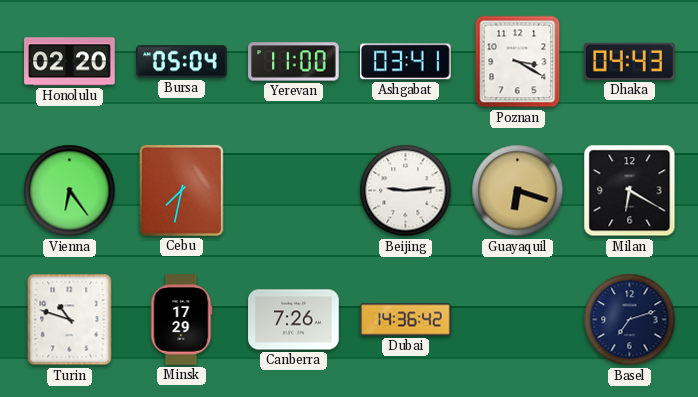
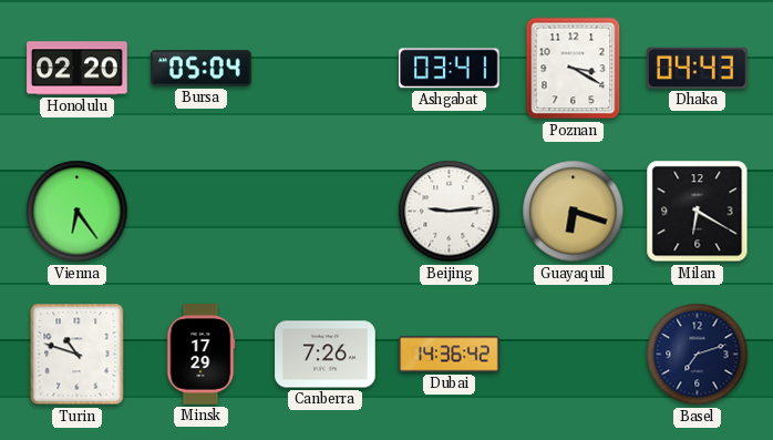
Yerevan: 11:00 -> none (294, 62)
Cebu: 7:32 -> none (181, 190)
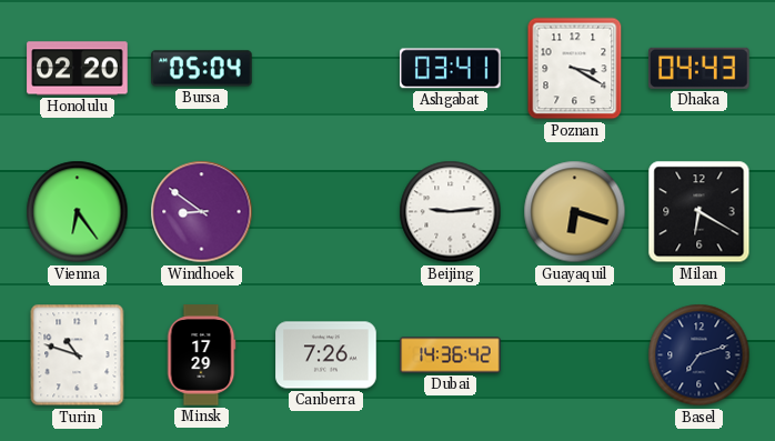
Windhoek: none -> 8:51 (202, 212)
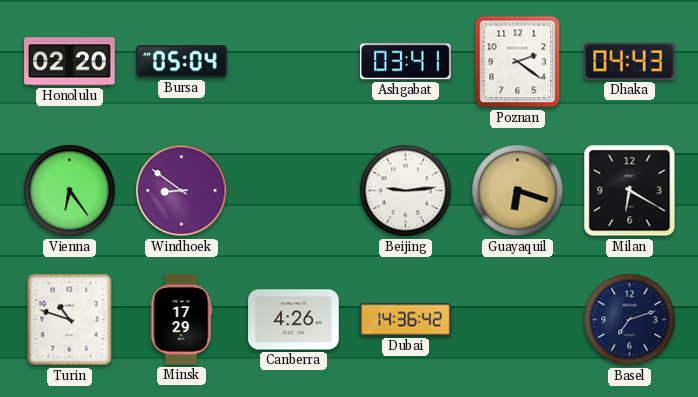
Poznan: 3:20 -> 2:21 (518, 62)
Canberra: 7:26 -> 4:26 (294, 320)
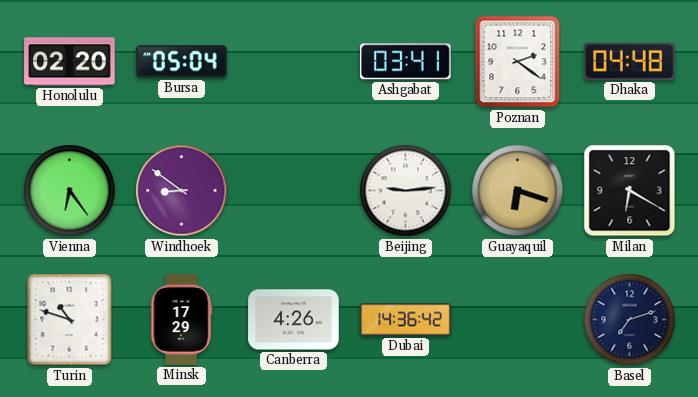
Dhaka: 04:43 -> 04:48 (630, 61)
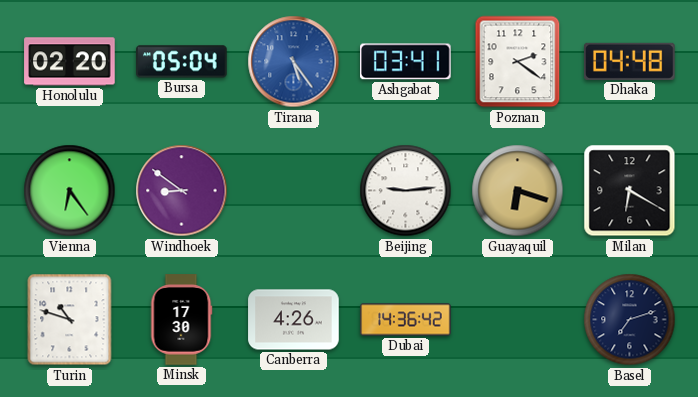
Tirana: none -> 5:24 (294, 62)
Minsk: 17:29 -> 17:30 (181, 320)
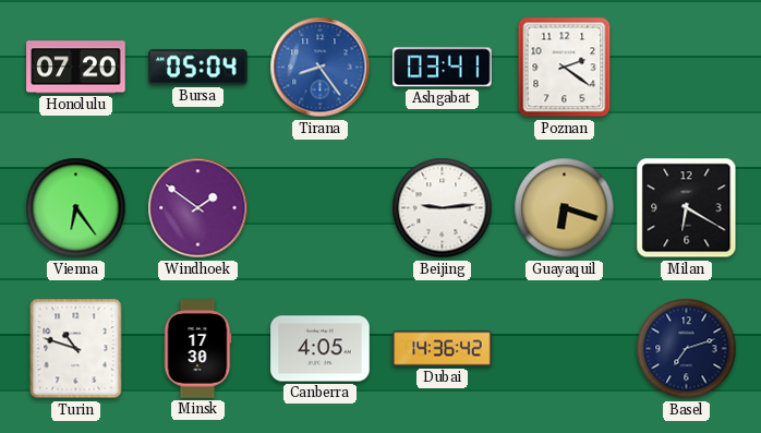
Honolulu: 02:20 -> 07:20 (76, 68)
Tirana: 5:24 -> 8:24 (321, 68)
Dhaka: 04:48 -> none (630, 61)
Windhoek: 8:51 -> 1:51 (198, 208)
Canberra: 4:26 -> 4:05 (321, 349)
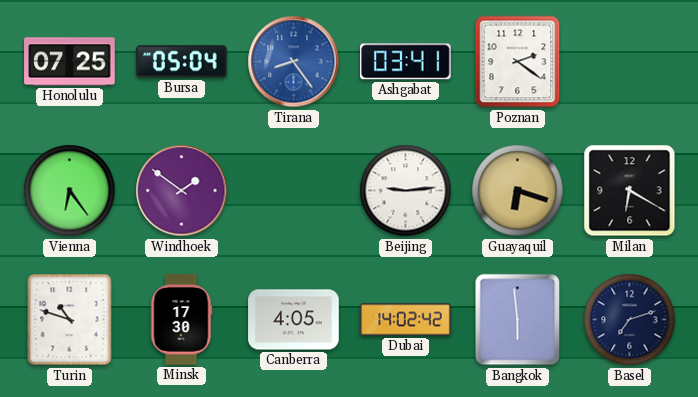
Honolulu: 07:20 -> 07:25 (70, 62)
Dubai: 14:36 -> 14:02 (406, 320)
Bangkok: none -> 5:59 (518, 320)
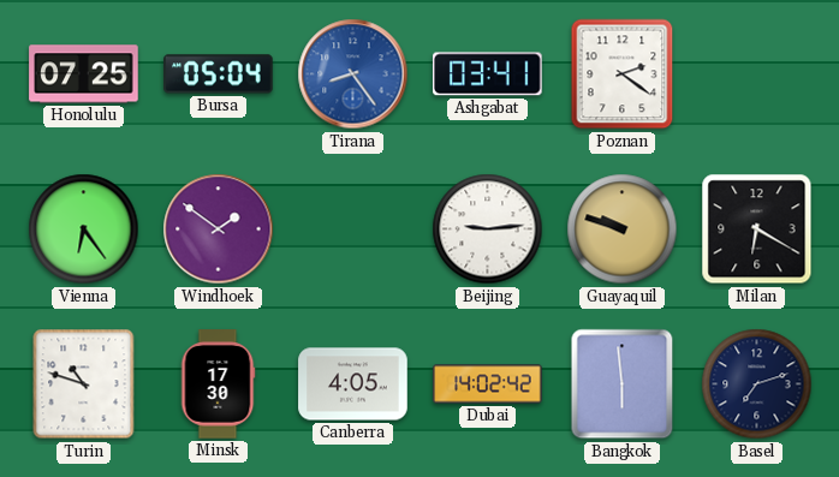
Guayaquil: 6:18 -> 9:48 (623, 229)
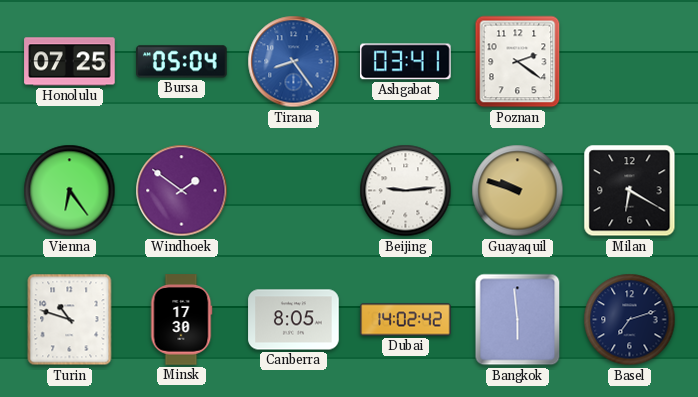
Canberra: 4:05 -> 8:05 (294, 320)
